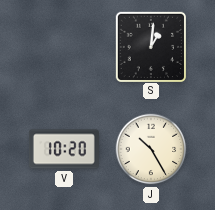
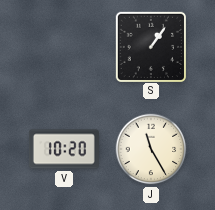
S: 1:01 -> 1:06 (150, 46)
J: 10:25 -> 11:25 (151, 149)
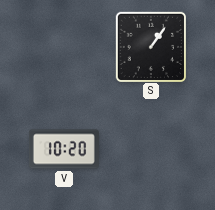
J: 11:25 -> none (151, 149)
